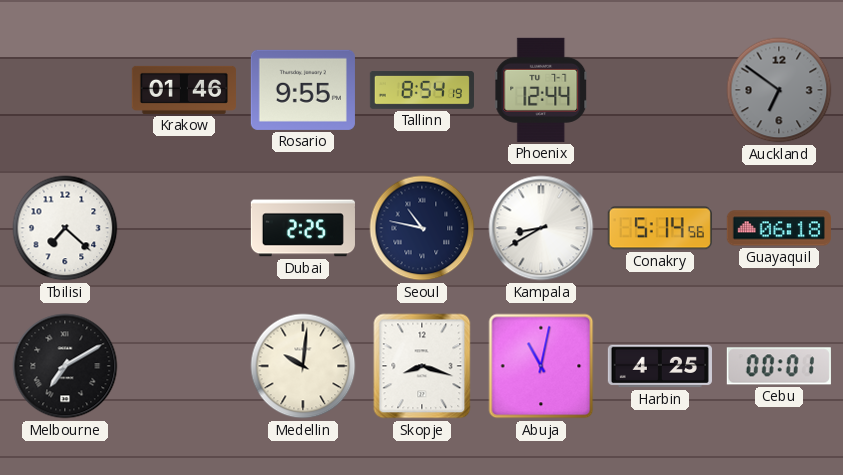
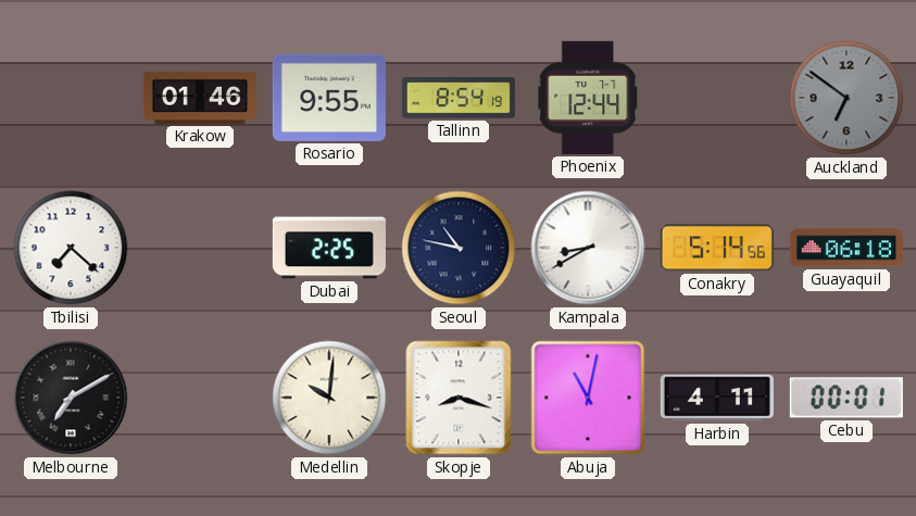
Harbin: 4:25 -> 4:11 (717, 398)
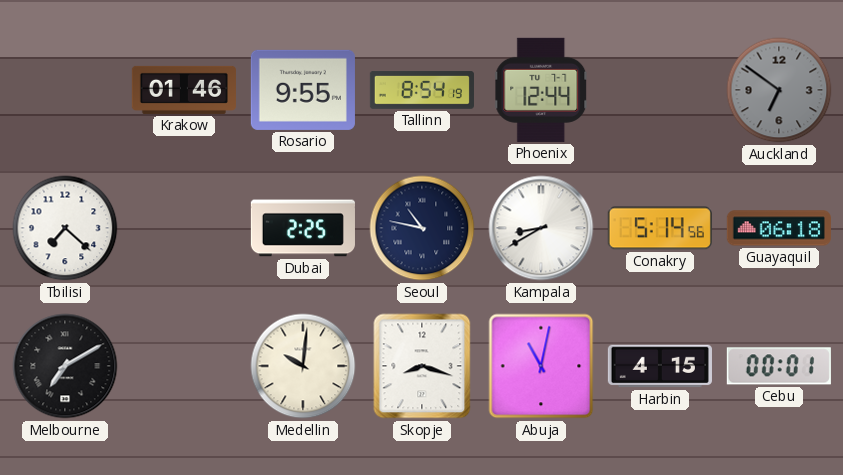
Harbin: 4:11 -> 4:15 (660, 366)
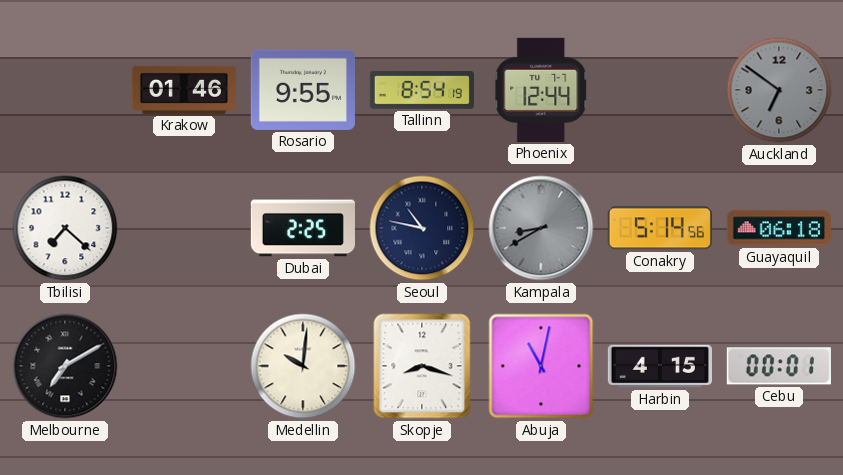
Kampala dial: white -> grey (541, 228)
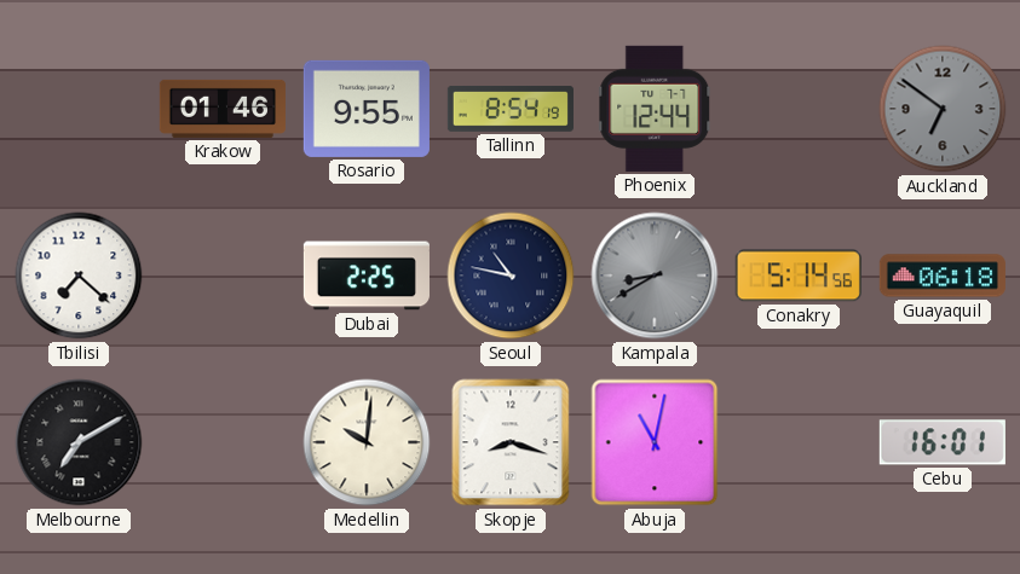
Harbin: 4:15 -> none (660, 366)
Cebu: 00:01 -> 16:01 (943, 442)
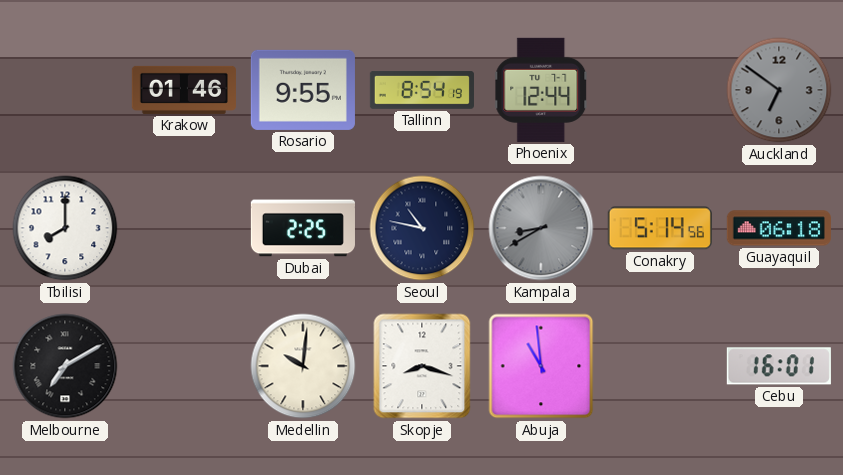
Tbilisi: 7:22 -> 8:00 (65, 228)
Abuja: 11:02 -> 10:59 (541, 366)
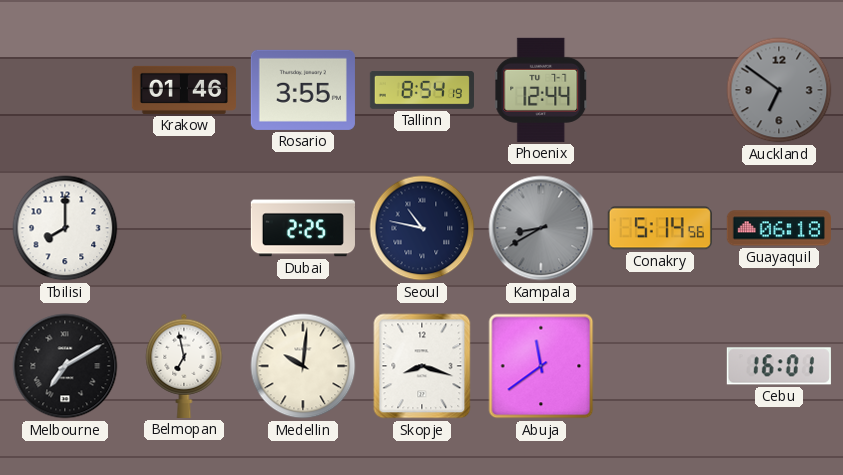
Rosario: 9:55 -> 3:55 (303, 90)
Belmopan: none -> 6:58 (184, 366)
Abuja: 10:59 -> 11:39 (541, 366)
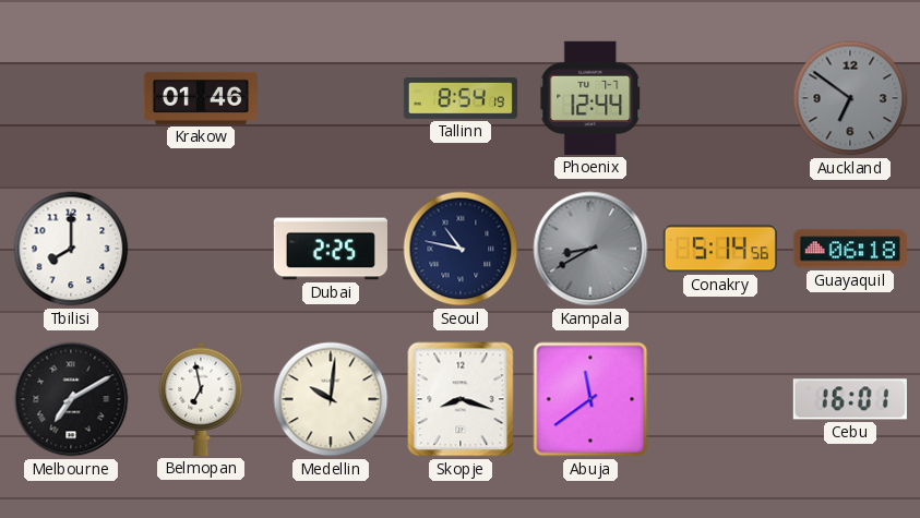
Rosario: 3:55 -> none (303, 90)
